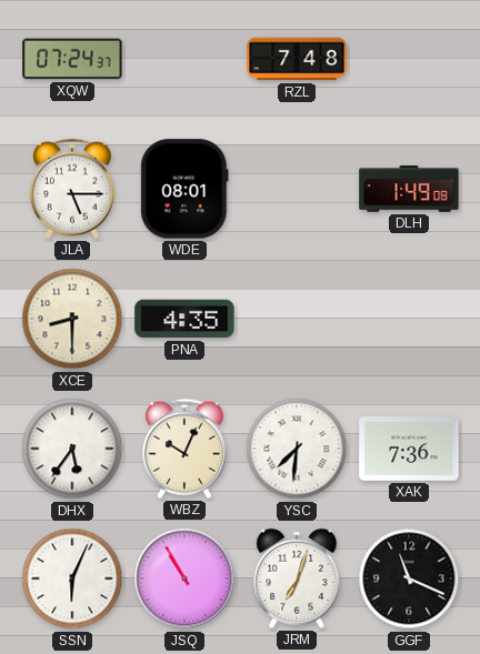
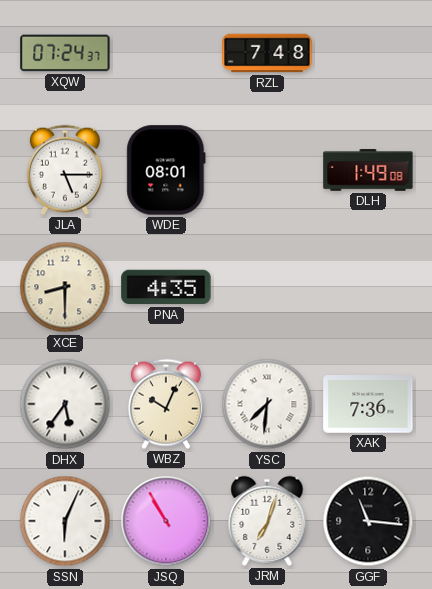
GGF: 11:19 -> 11:16 (368, 521)
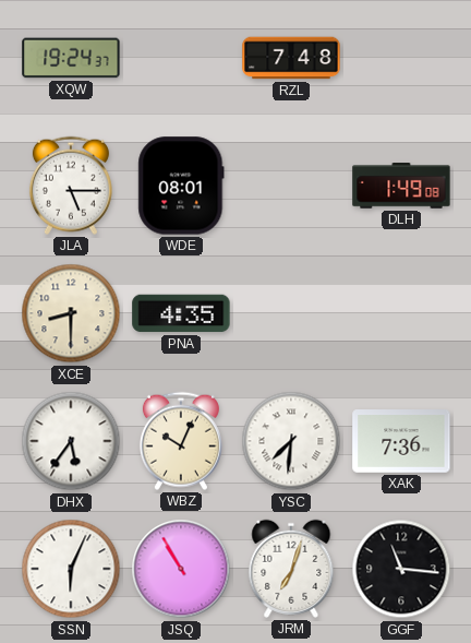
XQW: 07:24 -> 19:24 (71, 58)
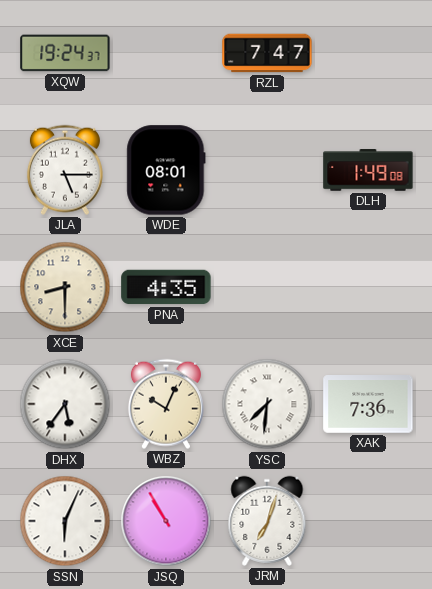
RZL: 7:48 -> 7:47 (267, 53)
GGF: 11:16 -> none (401, 569)
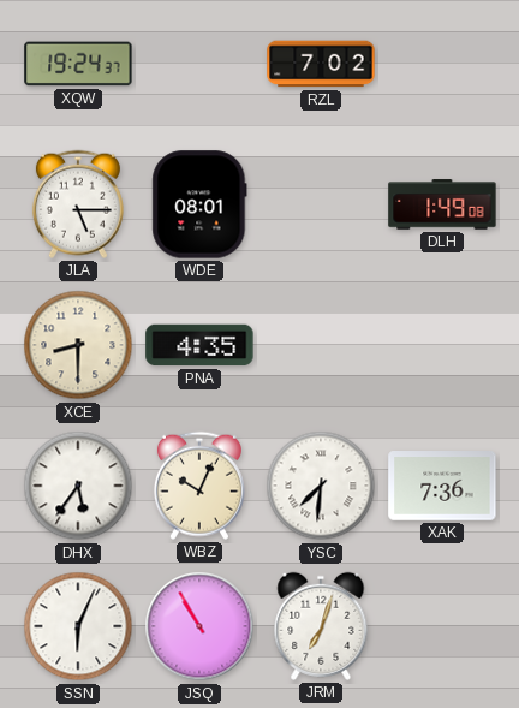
RZL: 7:47 -> 7:02 (321, 64)
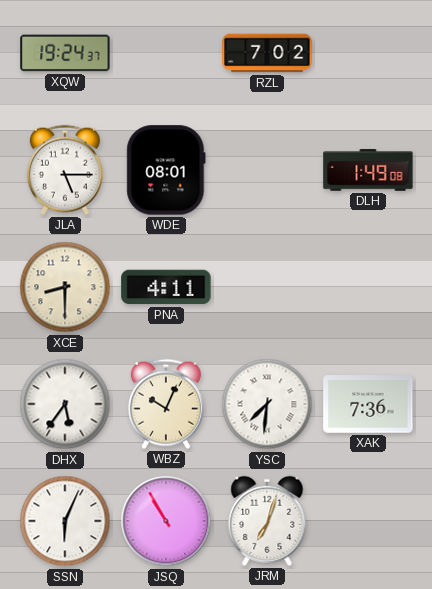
PNA: 4:35 -> 4:11 (166, 287)
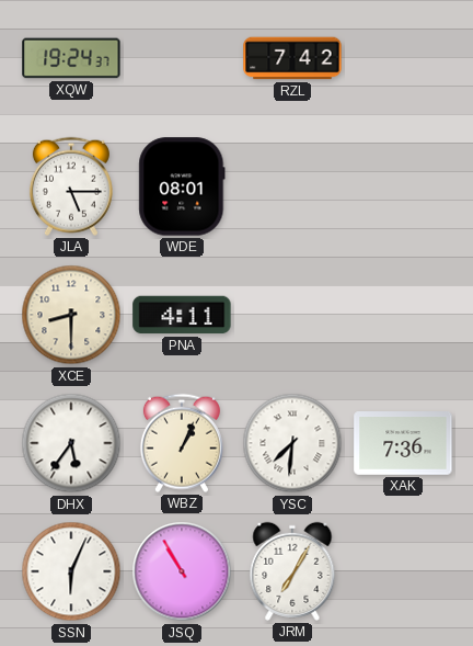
RZL: 7:02 -> 7:42 (292, 58)
DLH: 1:49 -> none (368, 170)
WBZ: 10:04 -> 1:04 (182, 443)
JRM: 7:03 -> 7:05 (292, 571)
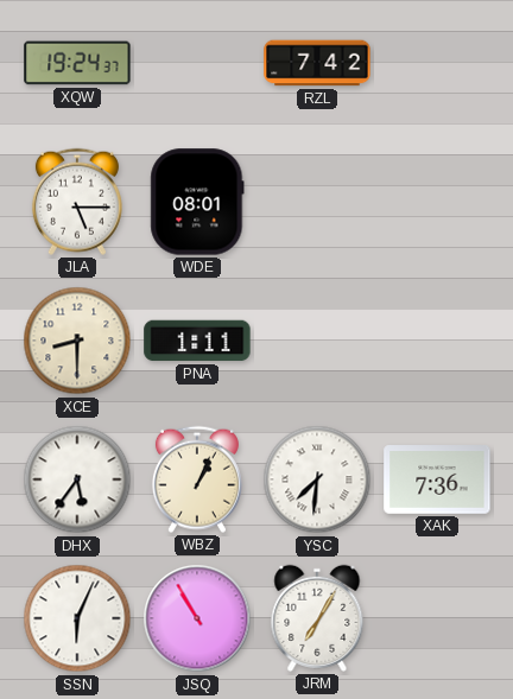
PNA: 4:11 -> 1:11 (197, 341)
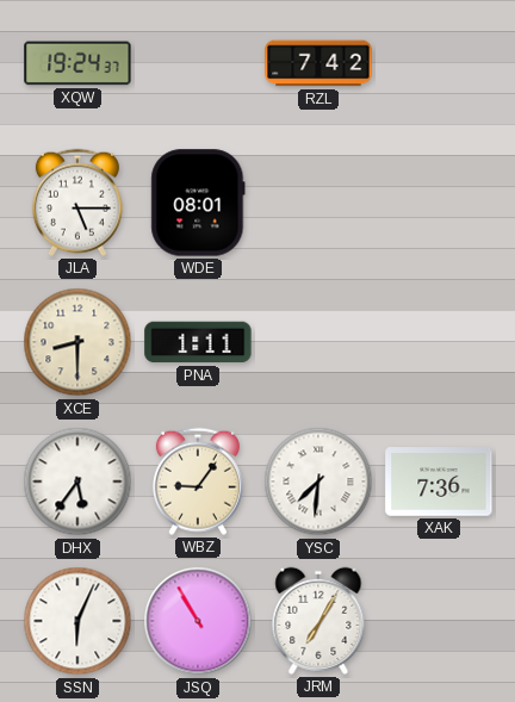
WBZ: 1:04 -> 9:06 (198, 482)
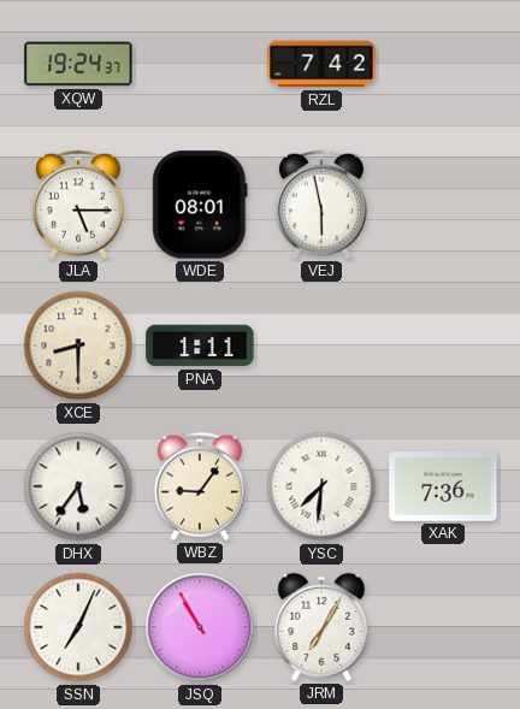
VEJ: none -> 5:58 (321, 205)
SSN: 6:04 -> 7:04 (78, 627)
